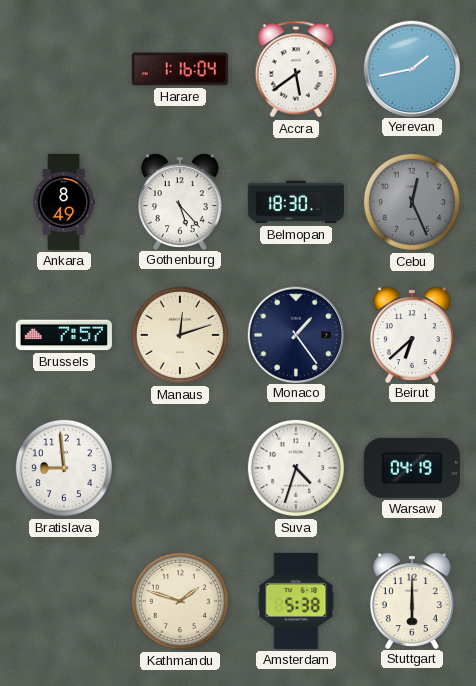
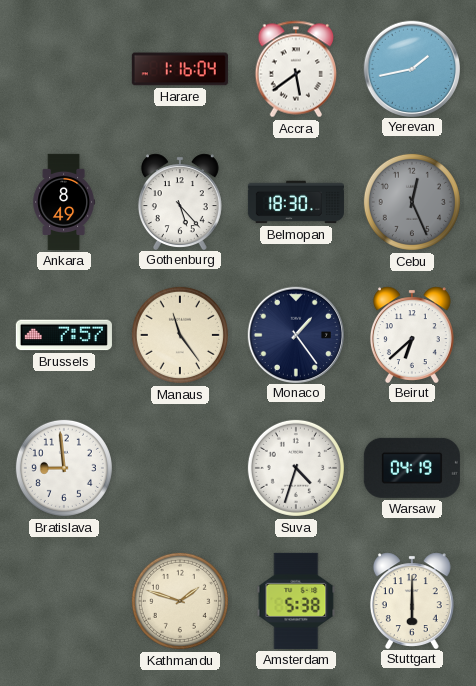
Manaus: 12:12 -> 11:24 (180, 335)
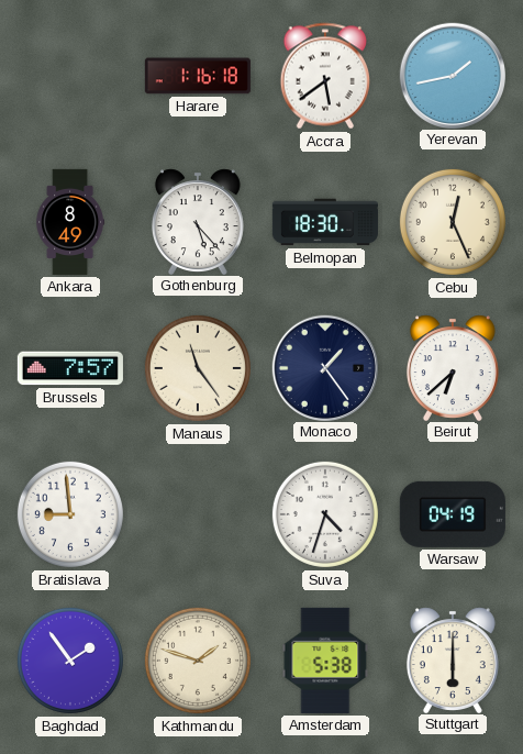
Harare: 1:16:04 -> 1:16:18 (198, 76)
Cebu dial: grey -> cream (453, 222)
Baghdad: none -> 1:54 (70, 661)
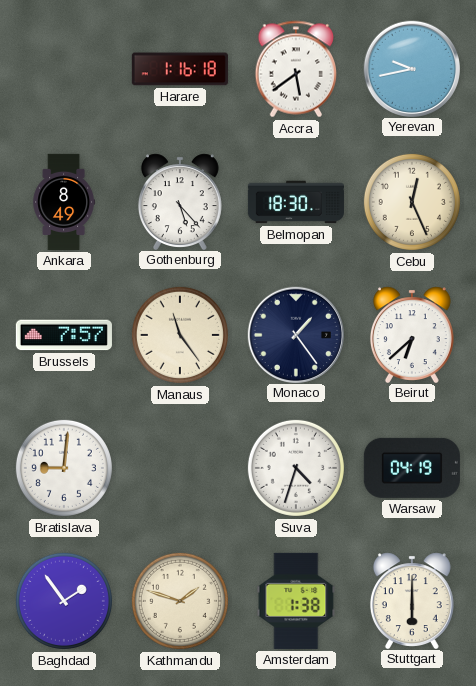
Yerevan: 1:43 -> 9:43 (411, 68)
Bratislava: 8:59 -> 9:01 (64, 468)
Amsterdam: 5:38 -> 1:38 (296, 601)
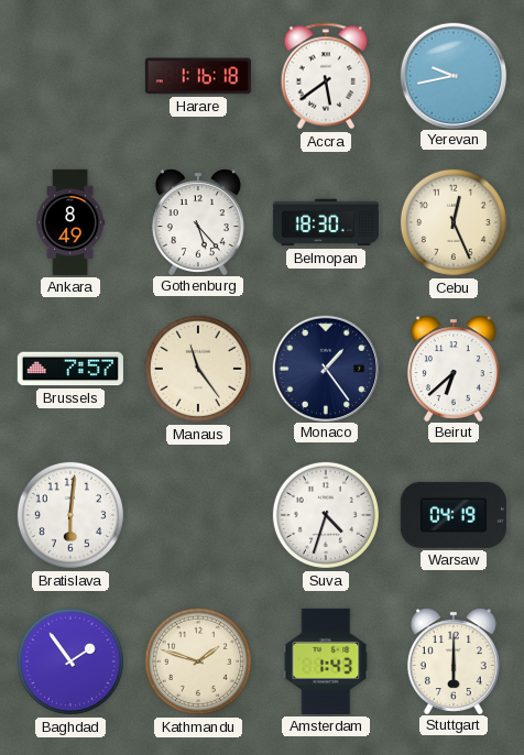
Bratislava: 9:01 -> 6:01 (70, 515)
Amsterdam: 1:38 -> 1:43 (326, 661)
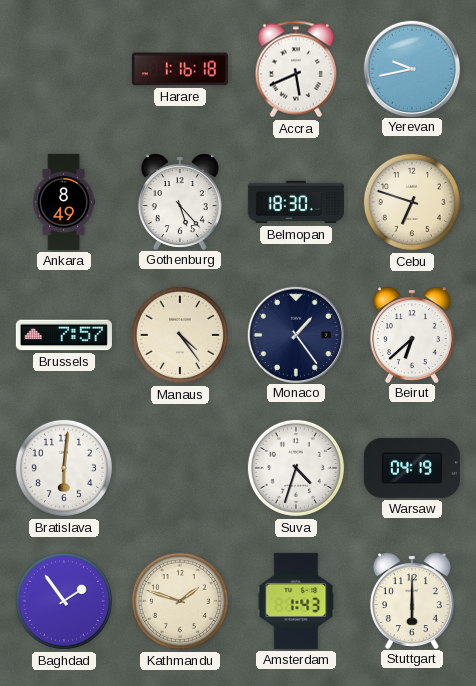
Accra: 5:39 -> 5:41 (295, 69)
Cebu: 12:26 -> 6:48 (412, 202)
Manaus: 11:24 -> 4:24 (180, 335)
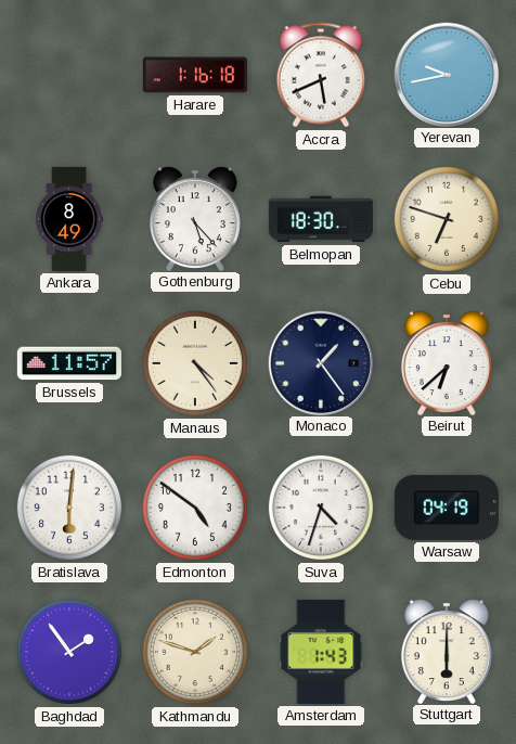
Brussels: 7:57 -> 11:57 (69, 363)
Edmonton: none -> 4:51 (195, 508)
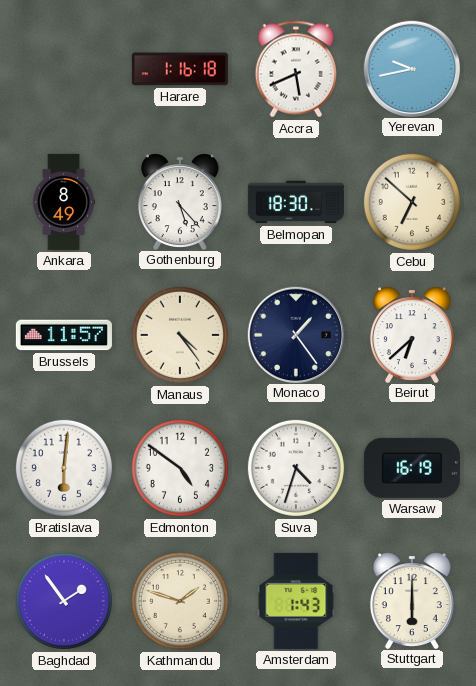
Cebu: 6:48 -> 6:52 (412, 202)
Warsaw: 04:19 -> 16:19 (412, 468)
